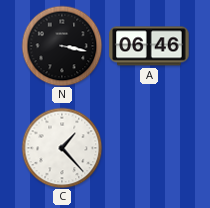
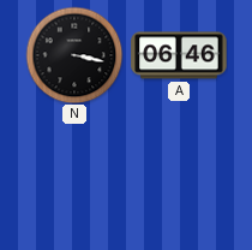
C: 1:23 -> none (62, 148)
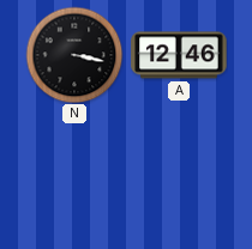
A: 06:46 -> 12:46 (179, 55)
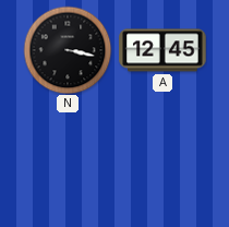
A: 12:46 -> 12:45 (162, 50)
